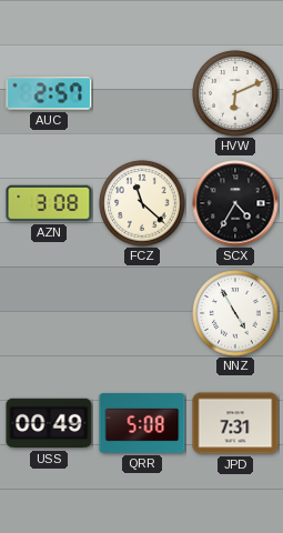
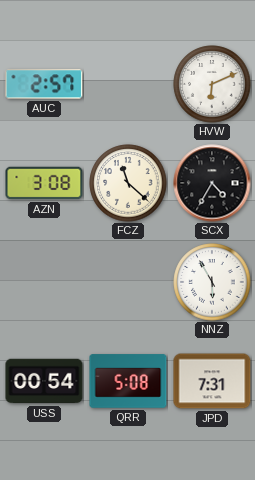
NNZ: 4:55 -> 5:55 (212, 282)
USS: 00:49 -> 00:54 (44, 381)
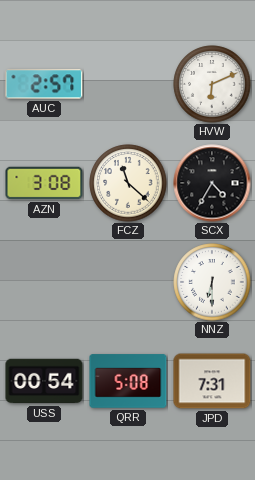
NNZ: 5:55 -> 6:30 (212, 282)
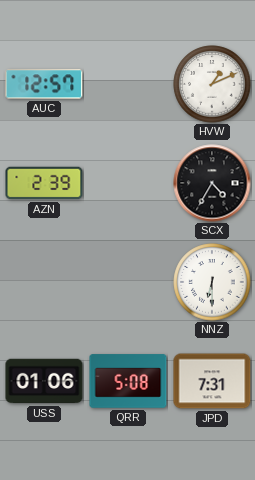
AUC: 2:57 -> 12:57 (44, 84)
HVW: 6:11 -> 1:11 (212, 84)
AZN: 3:08 -> 2:39 (44, 183)
FCZ: 11:22 -> none (128, 183)
USS: 00:54 -> 01:06 (44, 381)
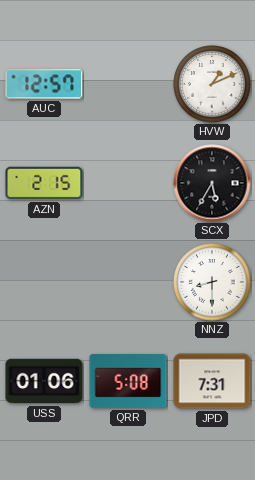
AZN: 2:39 -> 2:15 (44, 183)
SCX: 4:35 -> 5:35 (212, 183)
NNZ: 6:30 -> 8:30 (212, 282)
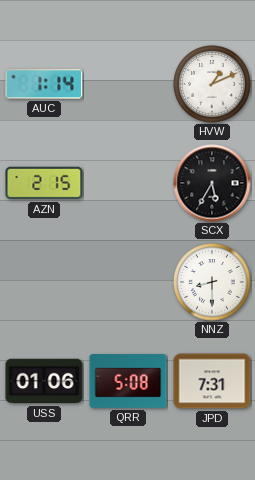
AUC: 12:57 -> 1:14 (44, 84)
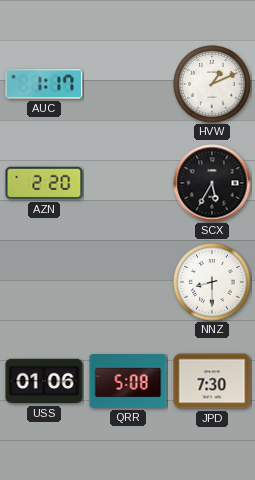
AUC: 1:14 -> 1:17 (44, 84)
AZN: 2:15 -> 2:20 (44, 183)
JPD: 7:31 -> 7:30 (212, 381)
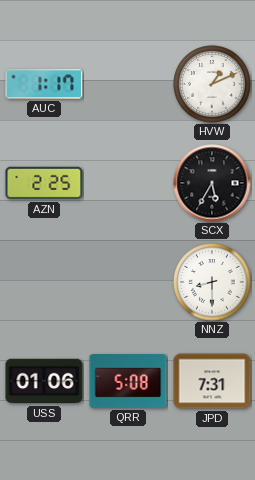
AZN: 2:20 -> 2:25 (44, 183)
JPD: 7:30 -> 7:31 (212, 381)
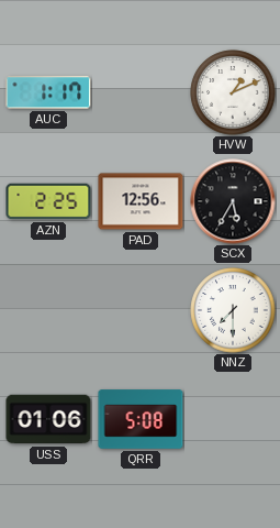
PAD: none -> 12:56 (141, 201)
NNZ: 8:30 -> 7:30 (233, 310)
JPD: 7:31 -> none (212, 381)
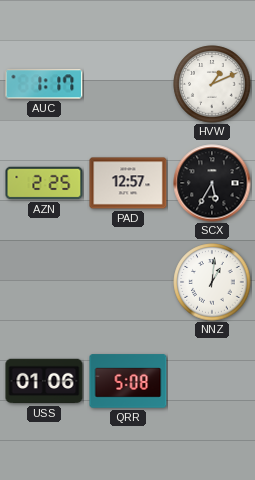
PAD: 12:56 -> 12:57 (128, 183)
NNZ: 7:30 -> 1:01 (212, 282)
